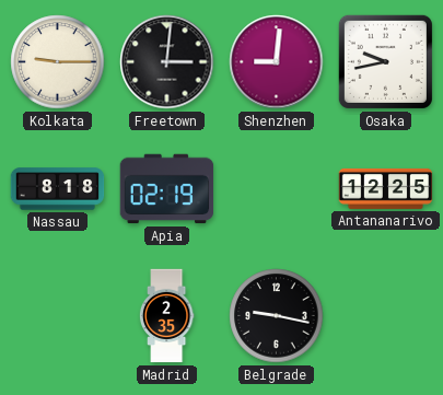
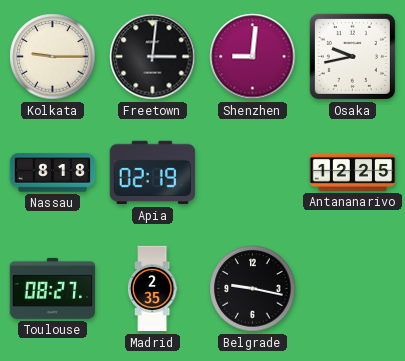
Toulouse: none -> 08:27 (53, 288)
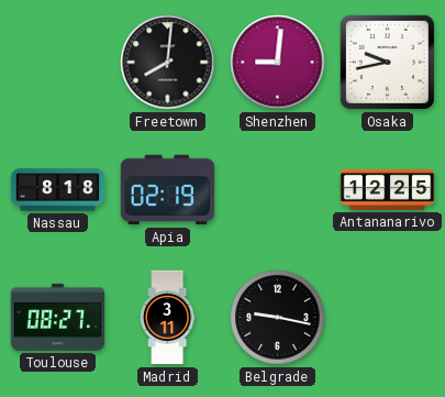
Kolkata: 9:15 -> none (53, 57)
Freetown: 3:01 -> 8:01 (168, 63)
Madrid: 2:35 -> 3:11 (167, 318)
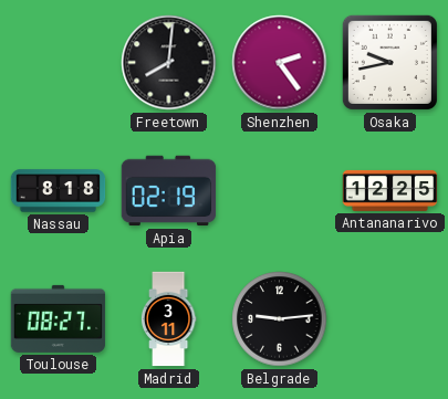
Shenzhen: 9:01 -> 2:24 (280, 63)
Belgrade: 9:17 -> 9:14 (280, 319)
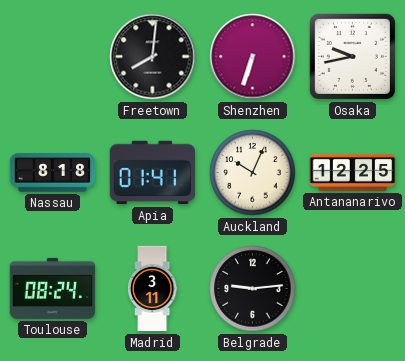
Shenzhen: 2:24 -> 6:33 (253, 57)
Apia: 02:19 -> 01:41 (153, 173)
Auckland: none -> 10:04 (253, 173)
Toulouse: 08:27 -> 08:24 (53, 288)
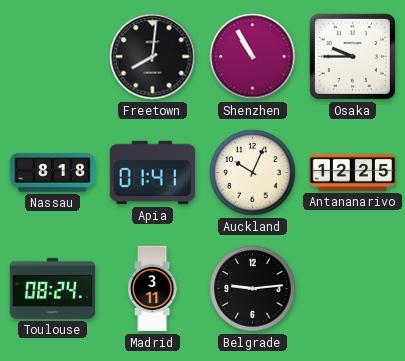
Shenzhen: 6:33 -> 10:55 (253, 57)
Osaka: 9:43 -> 9:45 (352, 56)
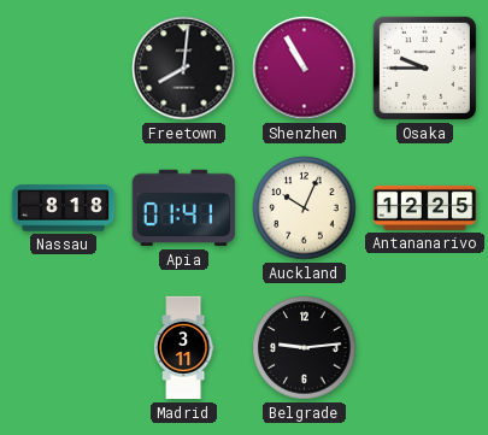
Toulouse: 08:24 -> none (53, 288)
